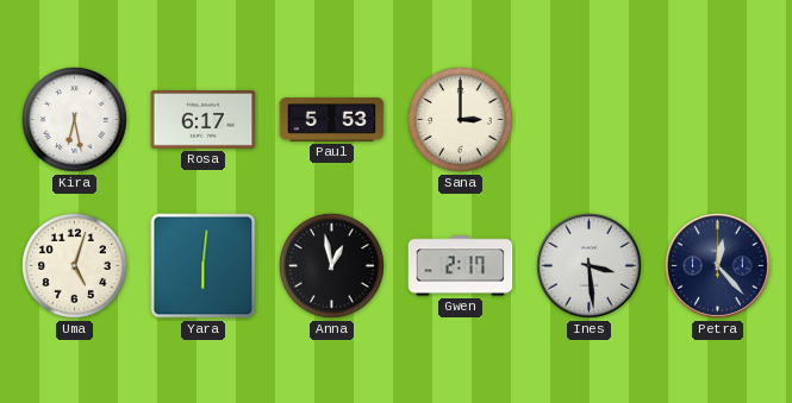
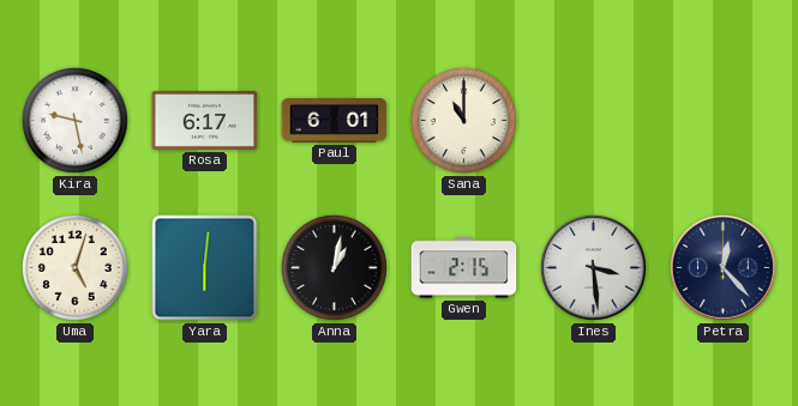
Kira: 6:28 -> 9:28 (74, 120)
Paul: 5:53 -> 6:01 (335, 121)
Sana: 3:00 -> 11:00 (463, 120)
Anna: 12:58 -> 1:02 (334, 267)
Gwen: 2:17 -> 2:15 (464, 268)
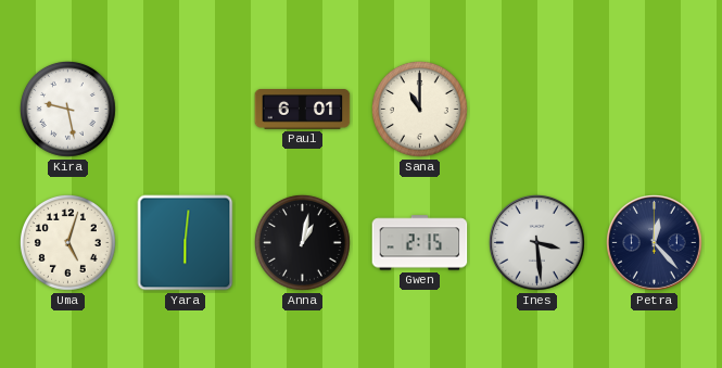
Rosa: 6:17 -> none (205, 121)
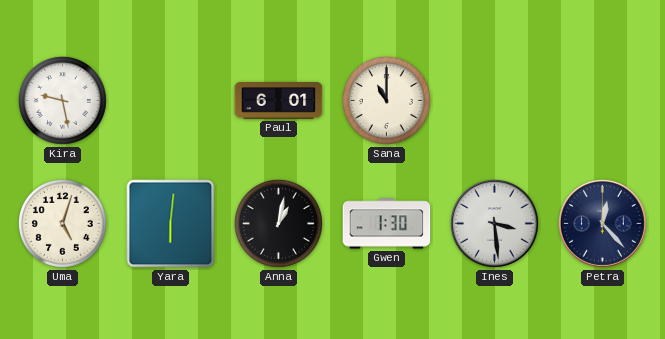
Gwen: 2:15 -> 1:30 (387, 224)
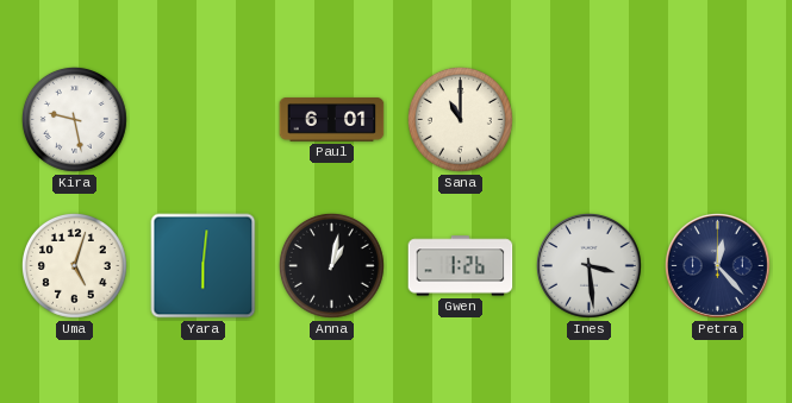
Gwen: 1:30 -> 1:26 (461, 266)
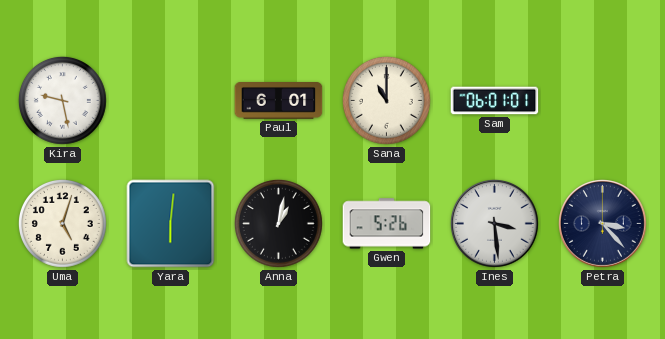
Sam: none -> 06:01 (495, 101)
Gwen: 1:26 -> 5:26 (387, 224)
Petra: 12:23 -> 3:23 (603, 224)
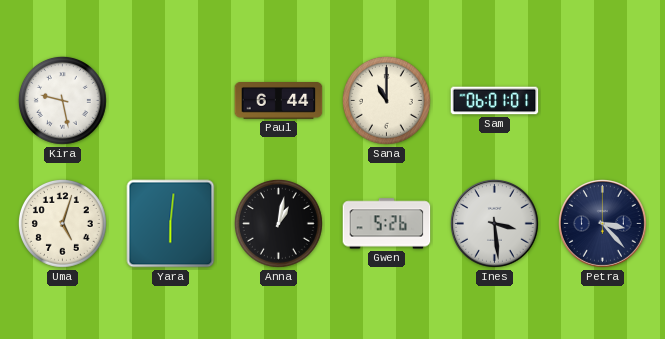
Paul: 6:01 -> 6:44 (279, 101)
